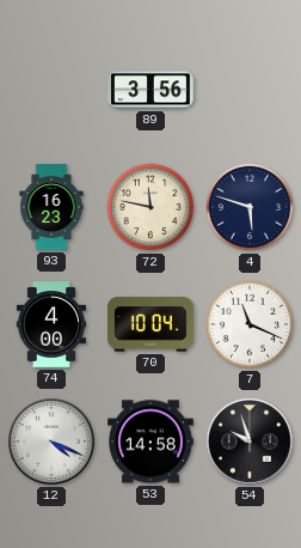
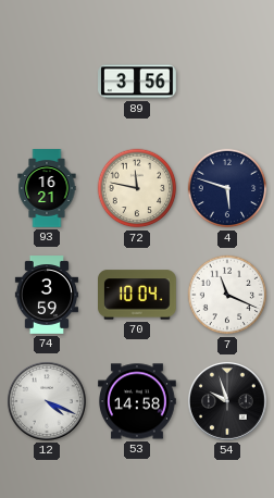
93: 16:23 -> 16:21 (47, 188)
74: 4:00 -> 3:59 (47, 295)
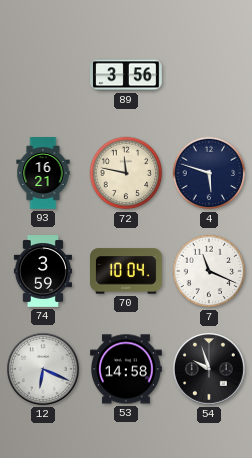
12: 4:19 -> 6:19 (43, 369)
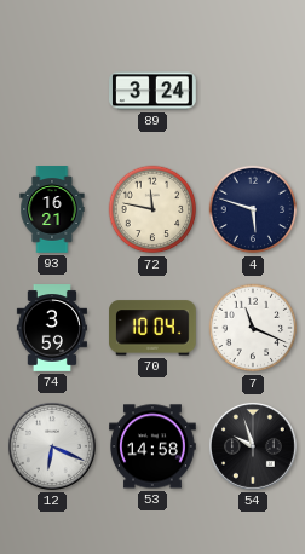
89: 3:56 -> 3:24 (154, 91)
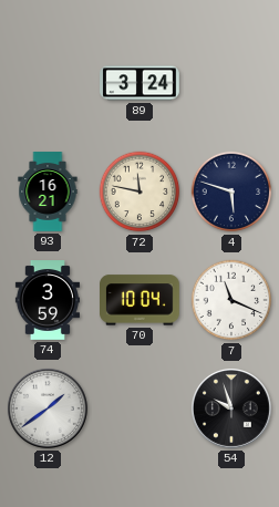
12: 6:19 -> 1:39 (48, 408)
53: 14:58 -> none (154, 446)
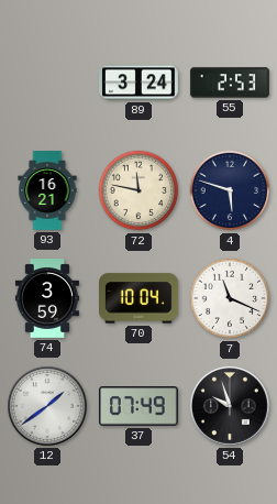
55: none -> 2:53 (231, 83)
37: none -> 07:49 (140, 406)
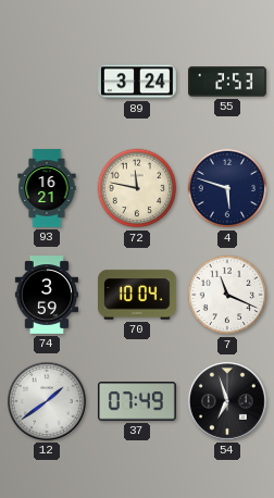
54: 9:57 -> 6:57 (227, 401)
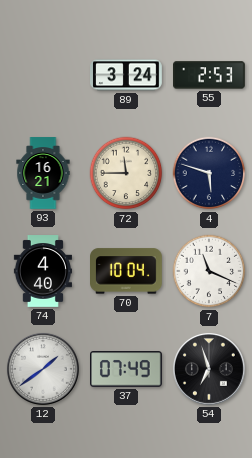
72: 11:47 -> 11:45 (126, 173)
74: 3:59 -> 4:40 (43, 271)
